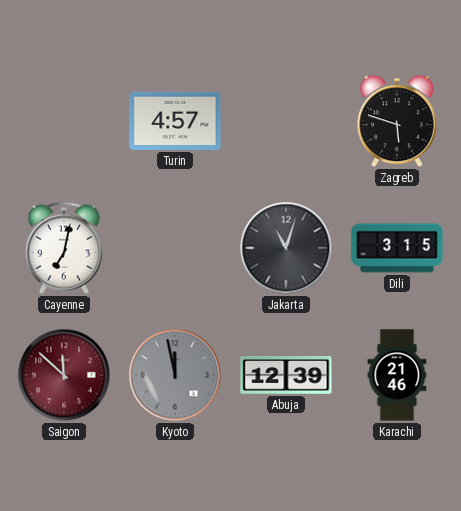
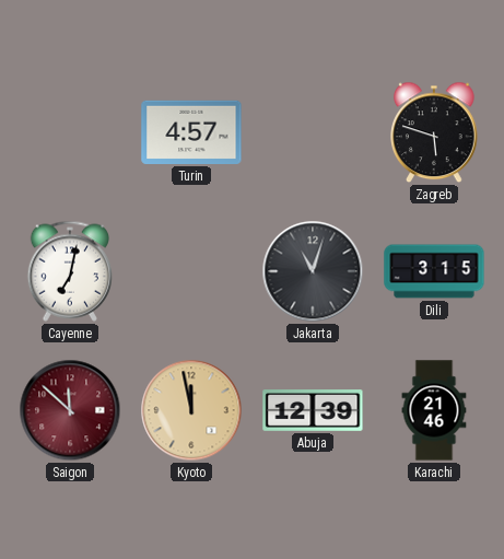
Kyoto dial: grey -> champagne (191, 410)
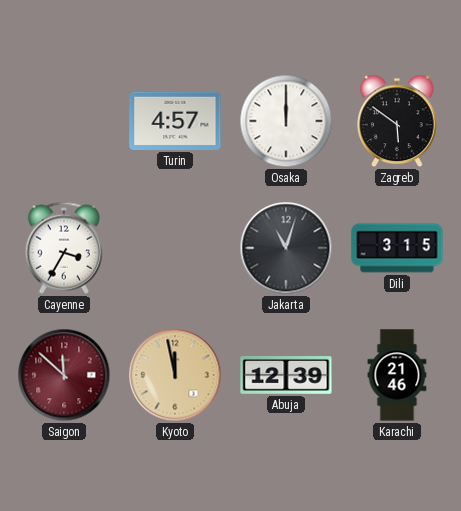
Osaka: none -> 12:00 (286, 121)
Zagreb: 5:48 -> 5:51 (397, 121)
Cayenne: 7:02 -> 3:35 (63, 248)
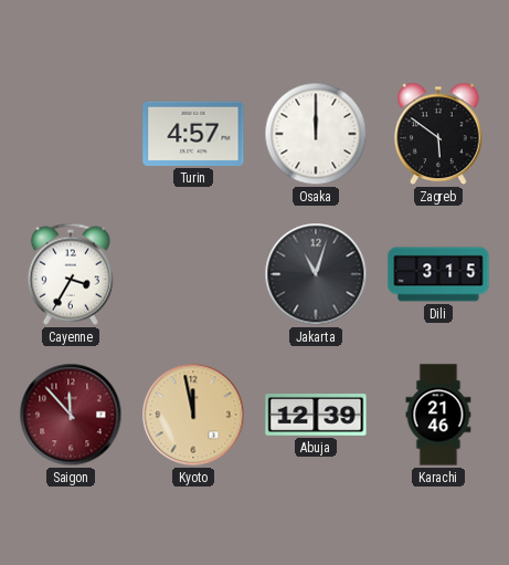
Saigon: 11:52 -> 11:53 (71, 415)
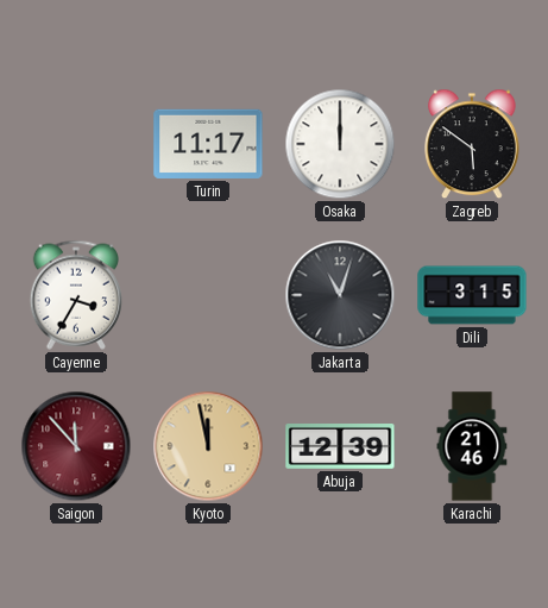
Turin: 4:57 -> 11:17 (208, 144)
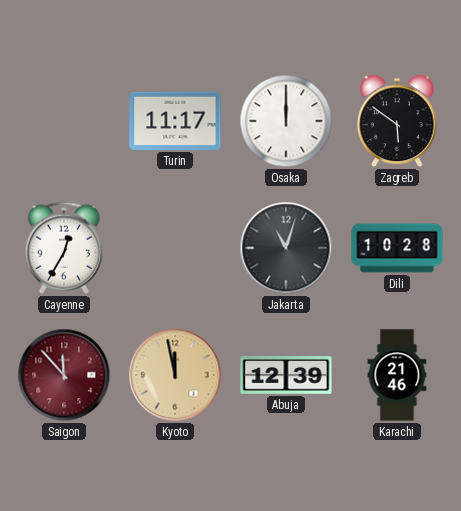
Cayenne: 3:35 -> 12:35 (63, 248)
Dili: 3:15 -> 10:28 (397, 248)
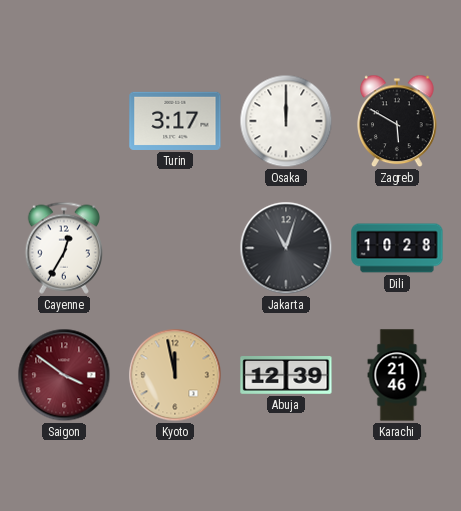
Turin: 11:17 -> 3:17 (175, 121)
Zagreb: 5:51 -> 5:50 (397, 121)
Saigon: 11:53 -> 3:51 (64, 375)
